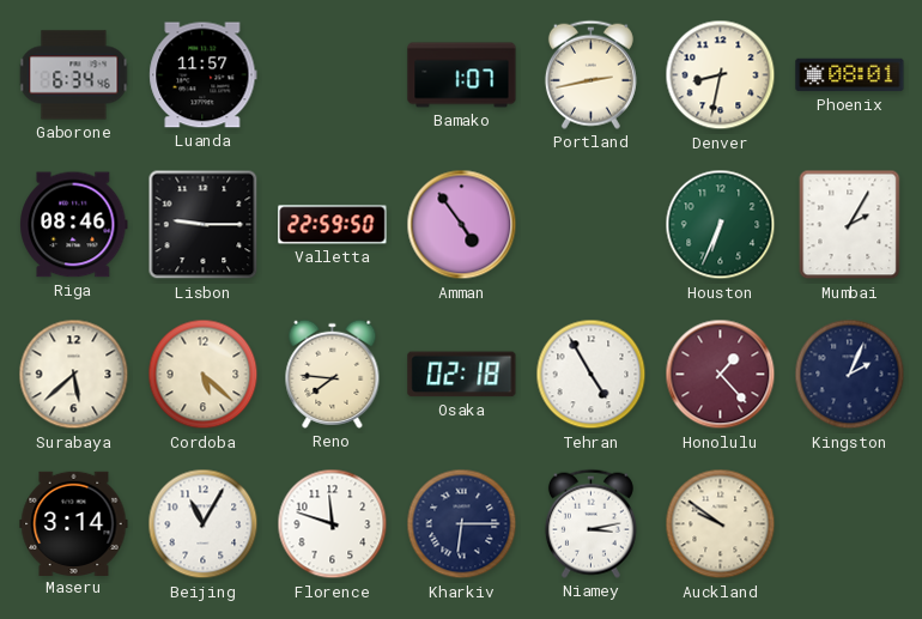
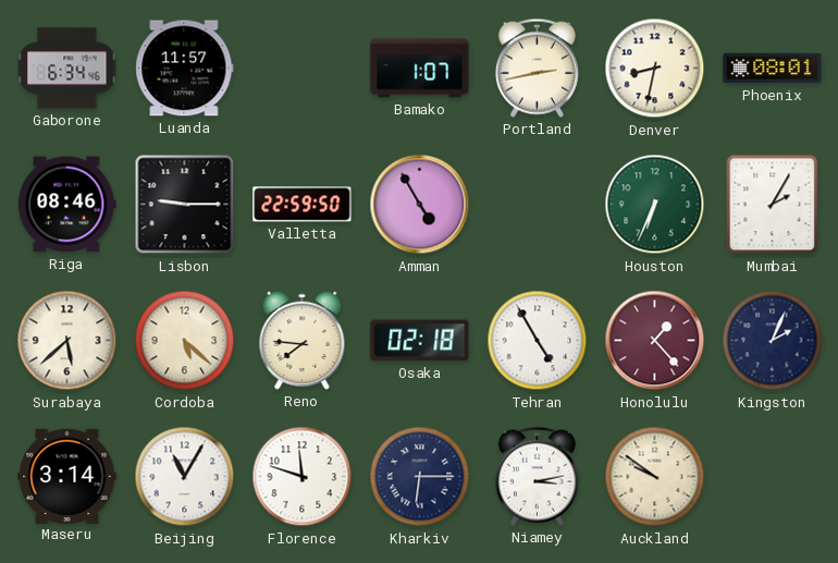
Amman: 4:54 -> 4:55 (420, 205)
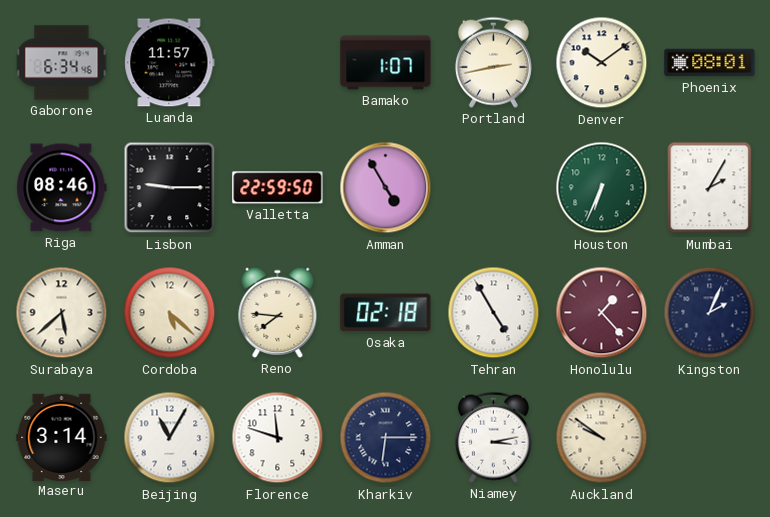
Denver: 8:32 -> 10:09 (602, 63)
